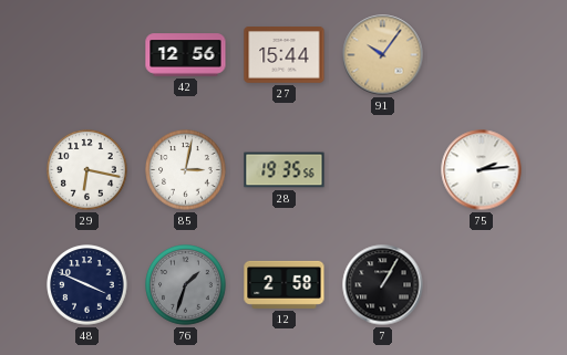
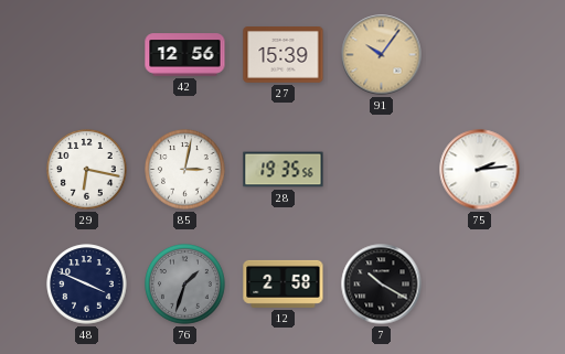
27: 15:44 -> 15:39 (284, 55)
7: 1:05 -> 10:20 (382, 285)
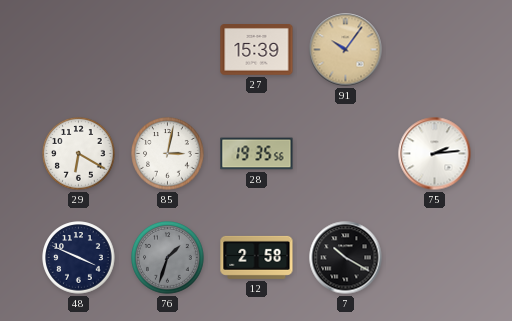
42: 12:56 -> none (185, 55)
29: 6:17 -> 6:20 (79, 154)
